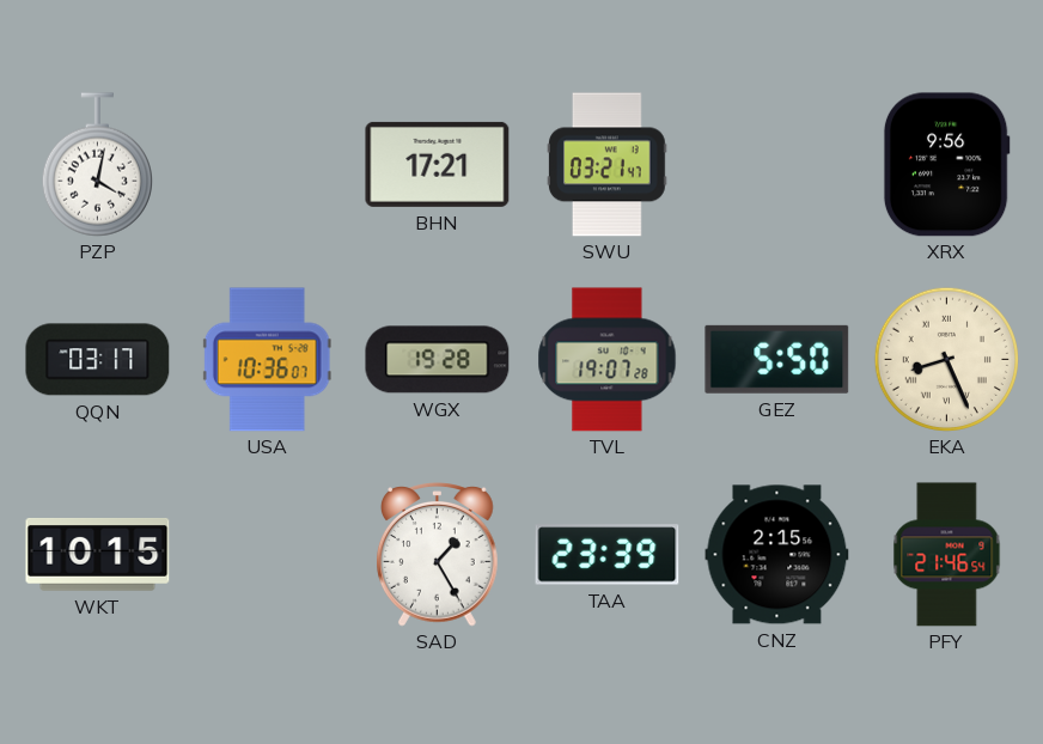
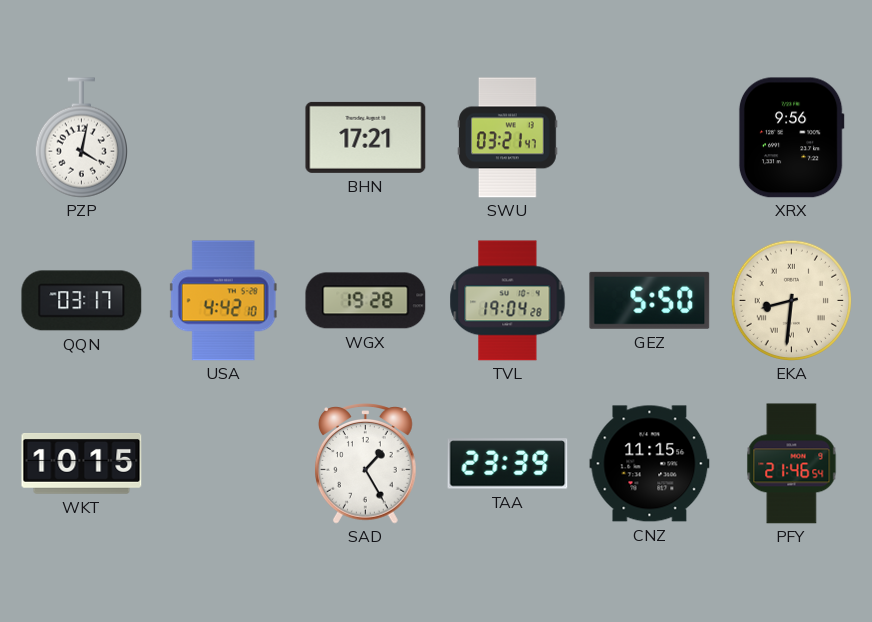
USA: 10:36 -> 4:42 (223, 301)
TVL: 19:07 -> 19:04 (508, 301)
EKA: 8:26 -> 8:31 (791, 300)
CNZ: 2:15 -> 11:15 (650, 464)
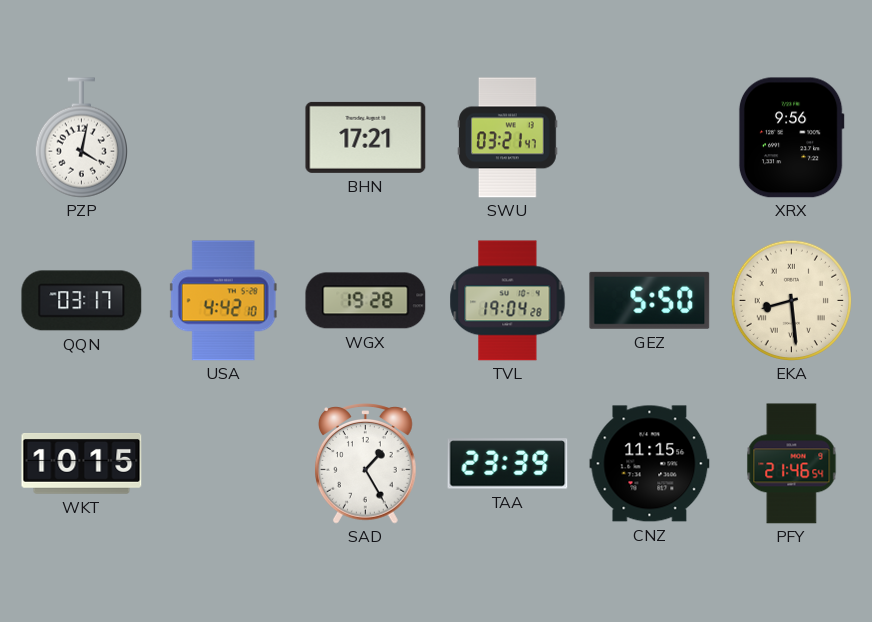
EKA: 8:31 -> 8:29 (791, 300)
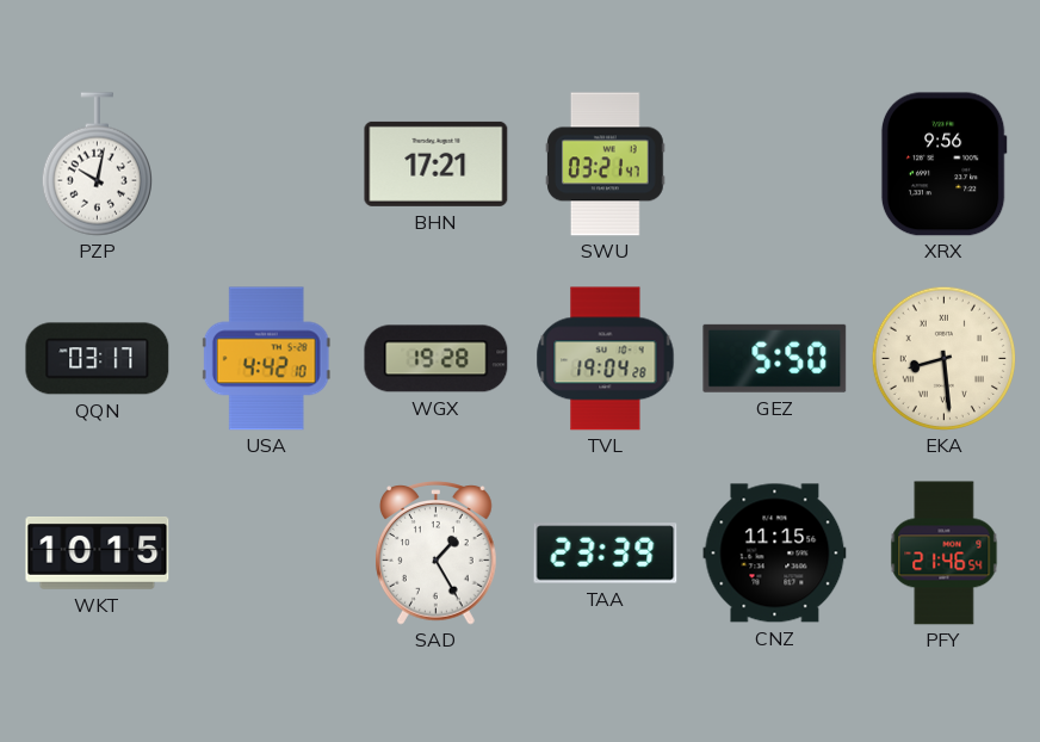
PZP: 4:02 -> 10:02 (97, 165)
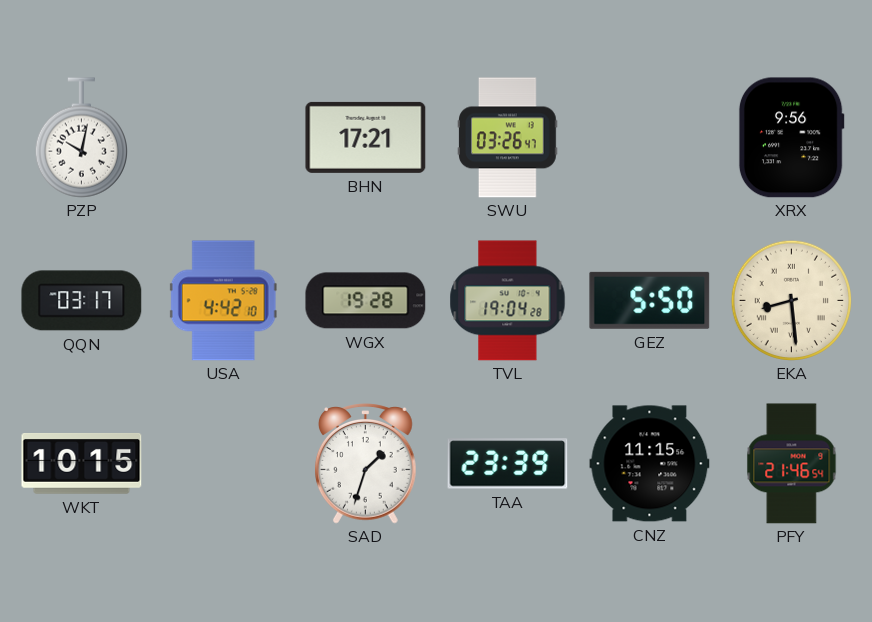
SWU: 03:21 -> 03:26 (508, 138)
SAD: 1:25 -> 1:33 (366, 464)
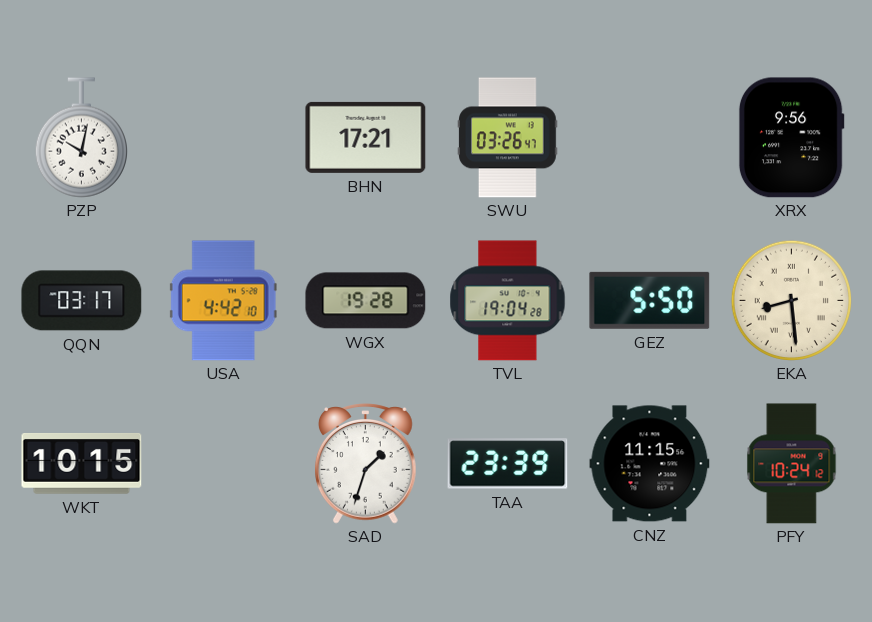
PFY: 21:46 -> 10:24 (792, 464)
